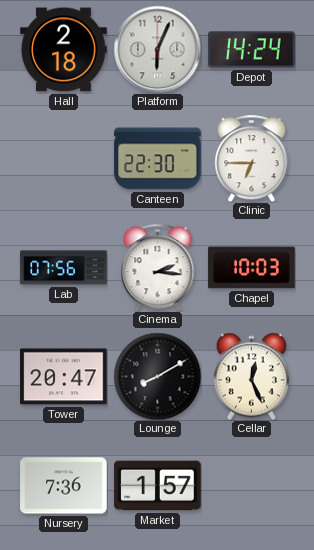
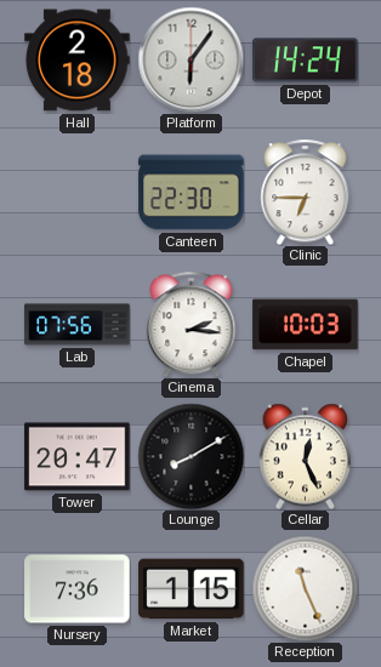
Platform: 6:04 -> 6:06 (190, 59)
Market: 1:57 -> 1:15 (192, 589)
Reception: none -> 11:26 (305, 588)
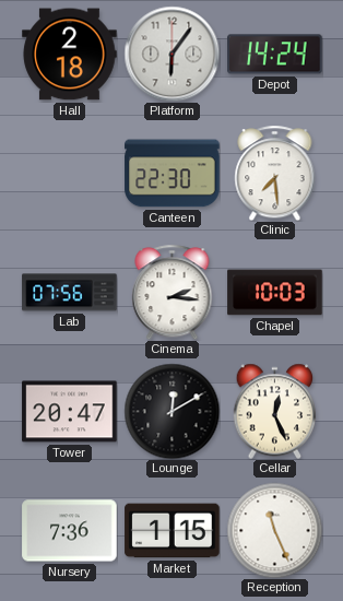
Clinic: 6:45 -> 7:29 (275, 173)
Lounge: 8:10 -> 12:10 (171, 411)
